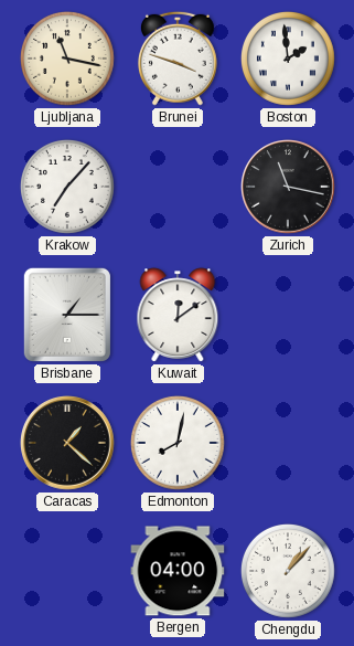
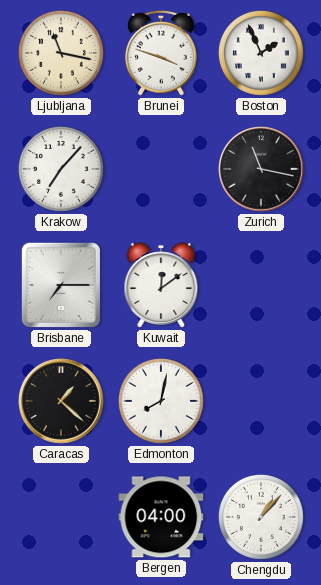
Boston: 1:59 -> 1:56 (261, 53)
Brisbane: 1:15 -> 7:15 (61, 285)
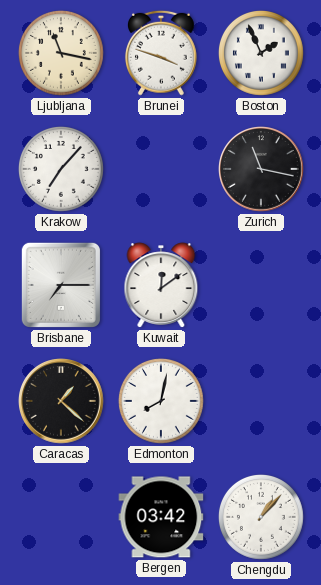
Bergen: 04:00 -> 03:42 (161, 517)
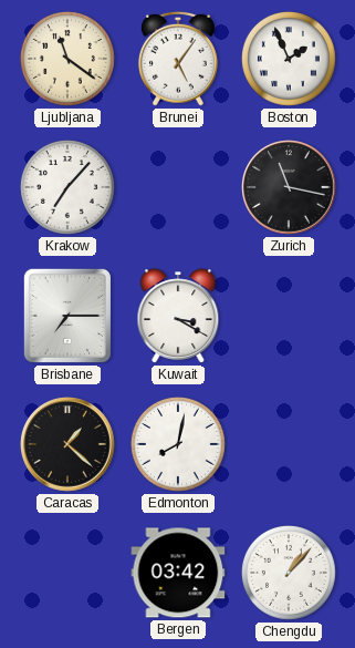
Ljubljana: 11:17 -> 11:21 (67, 59)
Brunei: 3:48 -> 5:06 (178, 59)
Kuwait: 12:09 -> 3:20 (178, 316)
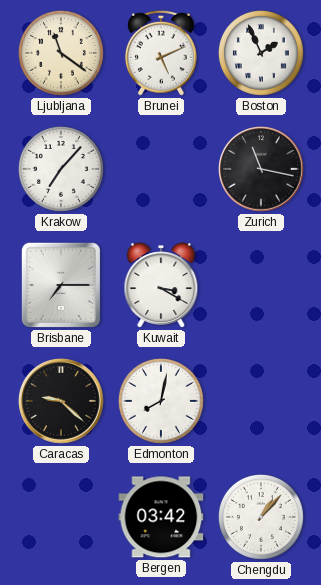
Brunei: 5:06 -> 5:11 (161, 53)
Caracas: 1:22 -> 9:22 (61, 401)
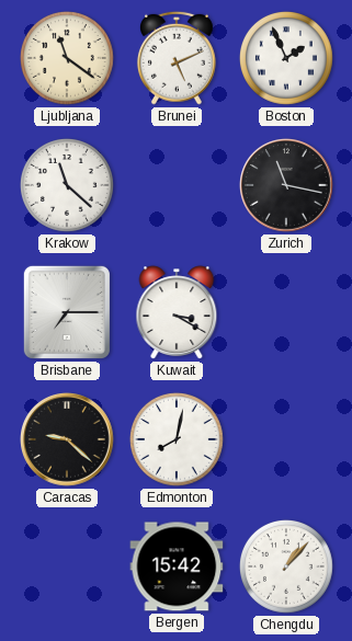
Krakow: 7:07 -> 11:22 (67, 185)
Bergen: 03:42 -> 15:42 (177, 566)
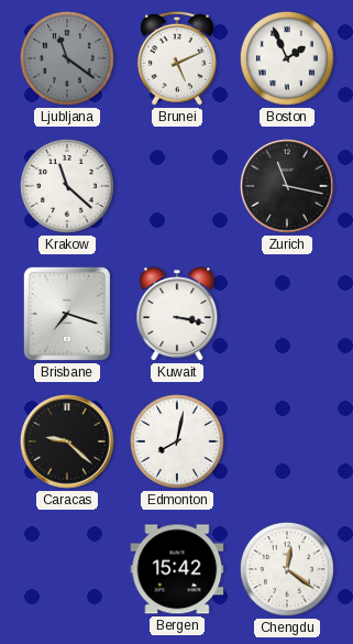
Ljubljana dial: cream -> grey (67, 58)
Brisbane: 7:15 -> 7:18 (67, 314)
Kuwait: 3:20 -> 3:17 (177, 314)
Chengdu: 1:07 -> 12:21 (287, 569)
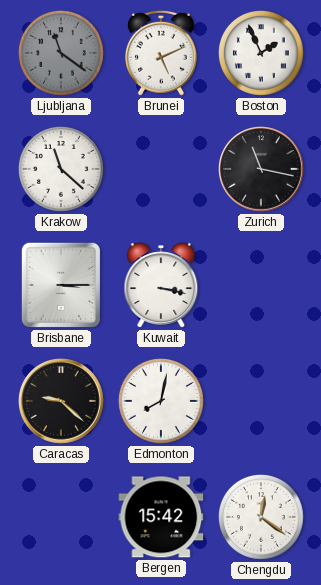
Brisbane: 7:18 -> 3:15 (61, 285)
